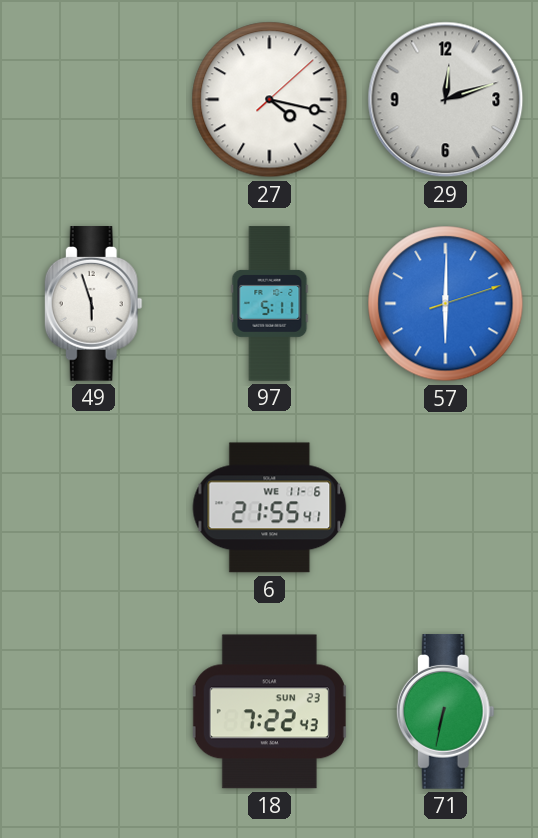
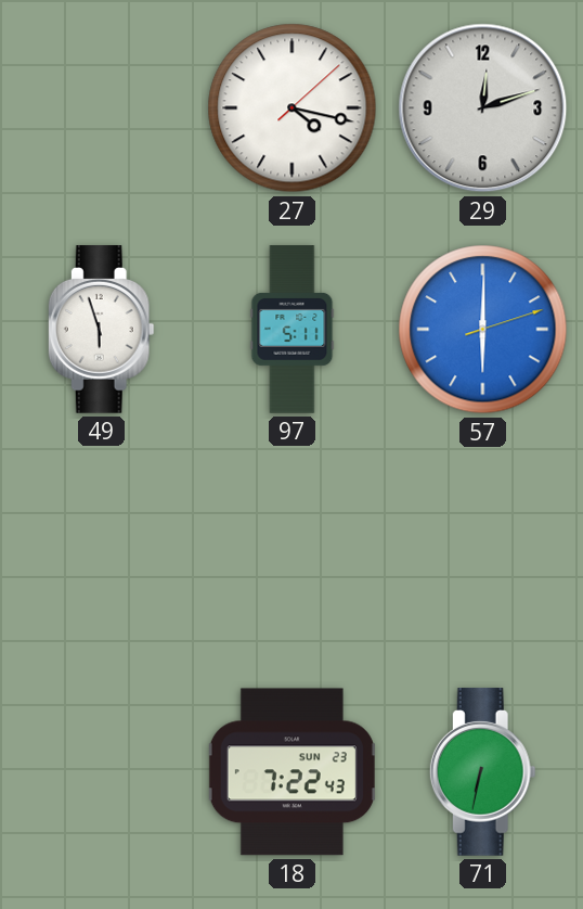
6: 21:55 -> none (270, 508)
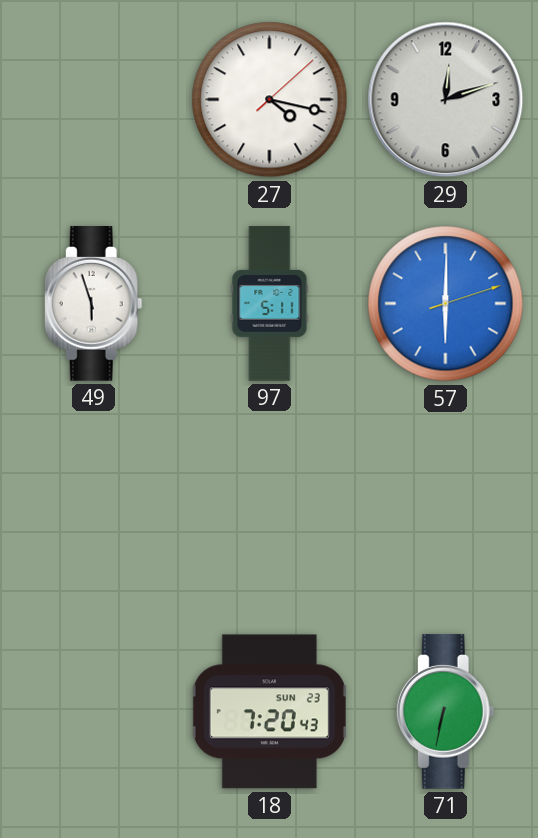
18: 7:22 -> 7:20 (269, 712)
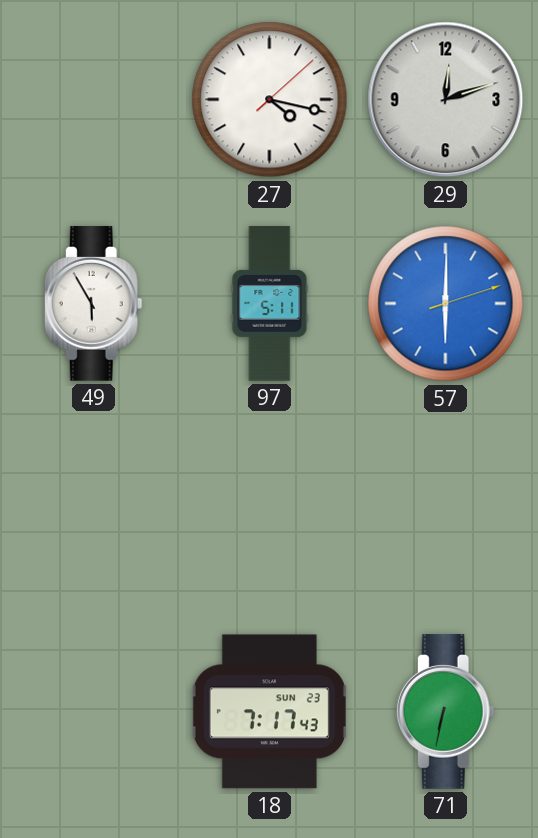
49: 5:57 -> 5:55 (93, 304)
18: 7:20 -> 7:17 (269, 712)
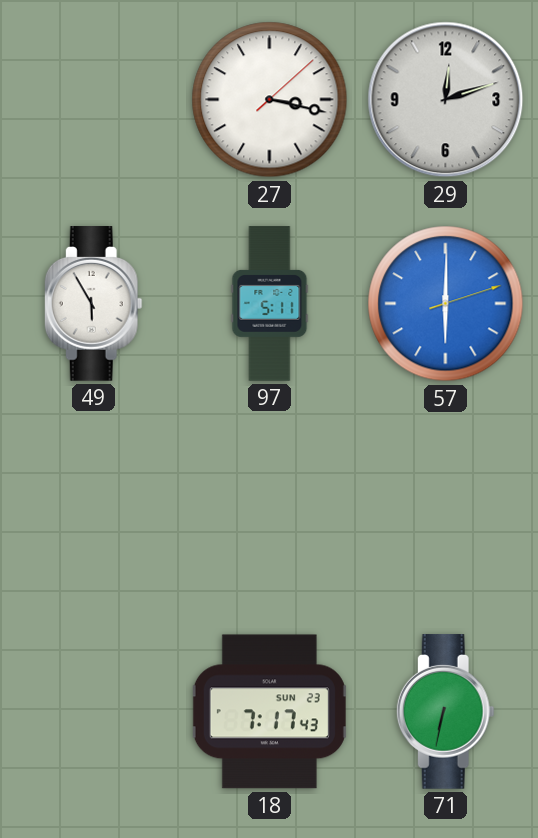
27: 4:17 -> 3:17 (270, 100)
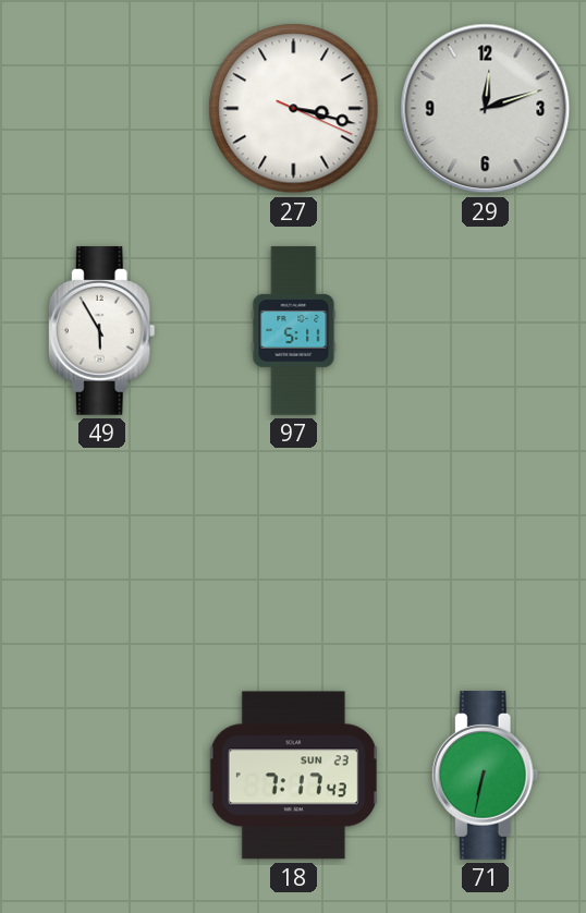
27: 3:17:08 -> 3:17:19 (294, 109)
57: 6:00 -> none (446, 304)
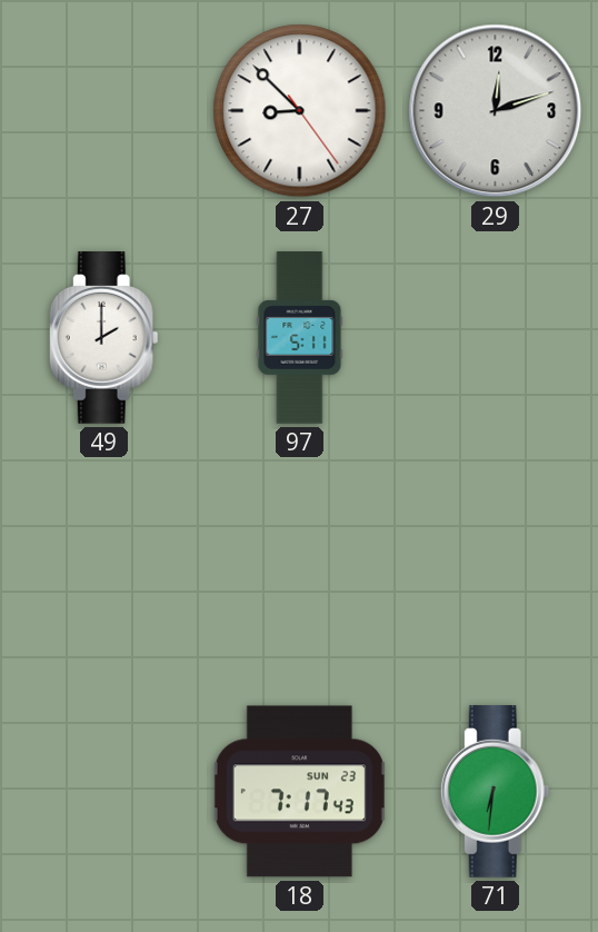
27: 3:17 -> 8:52 (300, 111)
49: 5:55 -> 2:00 (103, 338)
71: 6:32 -> 6:31 (495, 792)
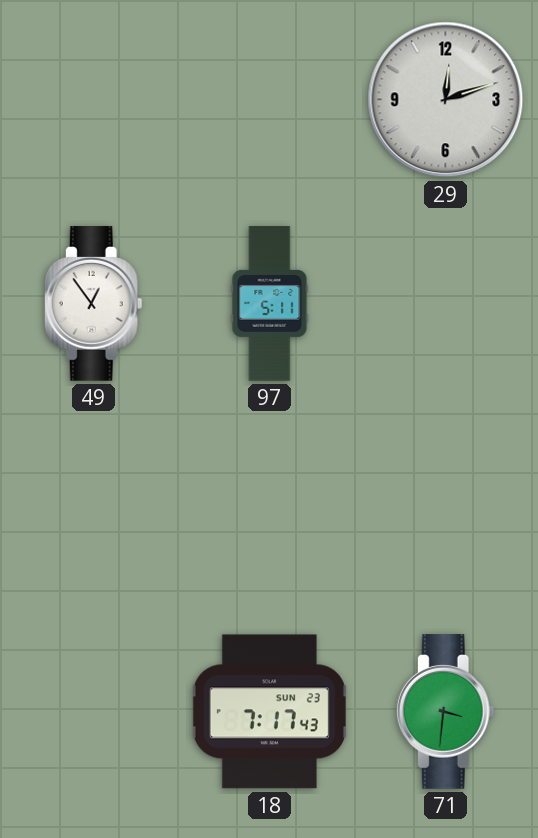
27: 8:52 -> none (300, 111)
49: 2:00 -> 12:54 (93, 304)
71: 6:31 -> 3:31 (445, 712)
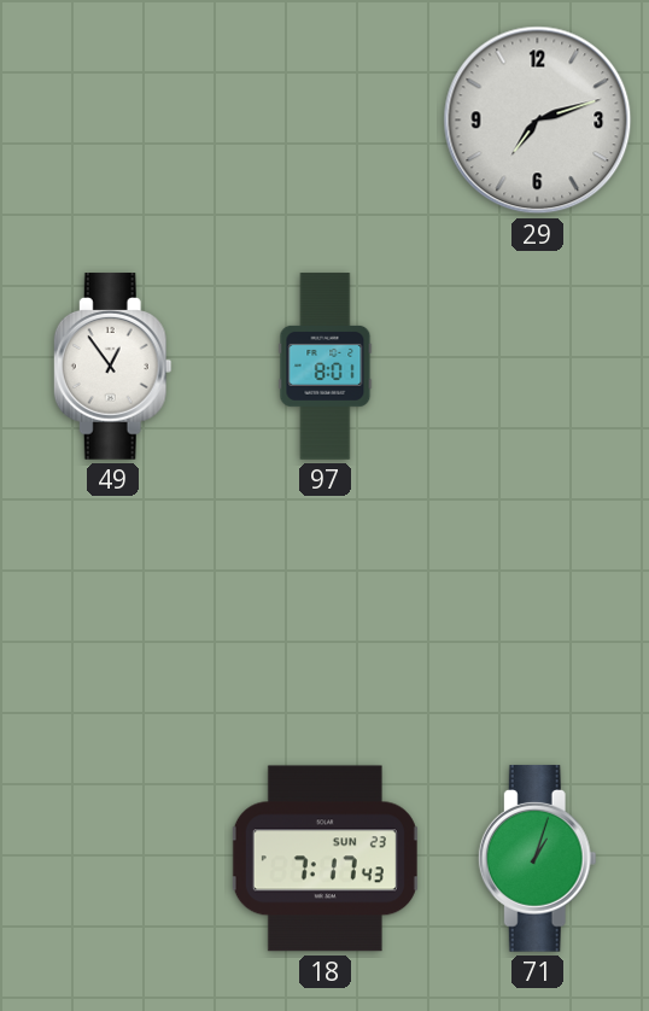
29: 12:12 -> 7:12 (538, 121)
97: 5:11 -> 8:01 (326, 367)
71: 3:31 -> 1:03 (537, 859)
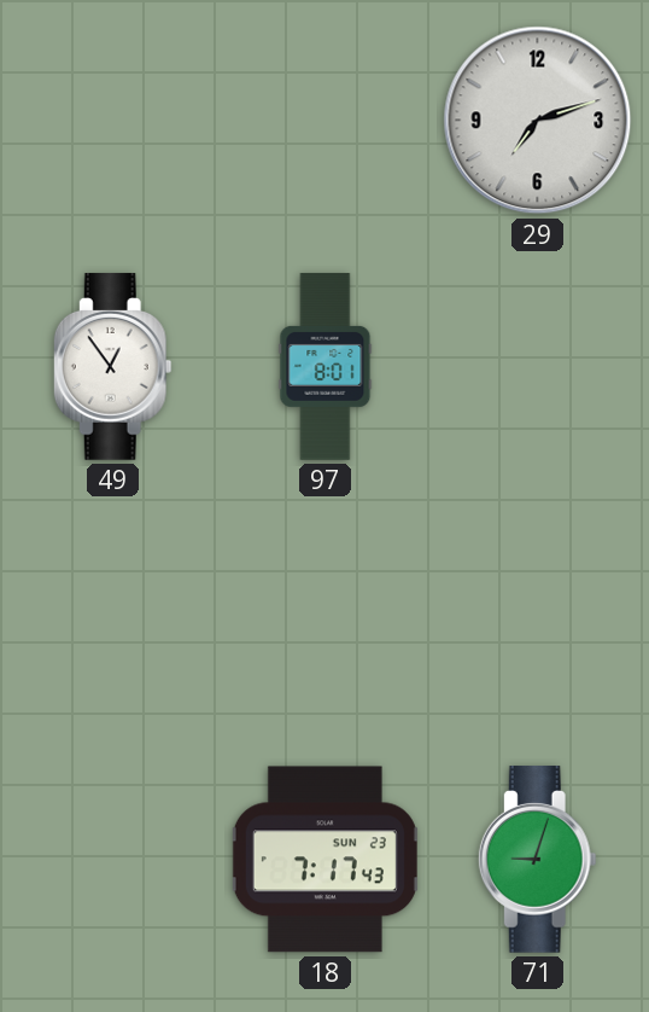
71: 1:03 -> 9:03 (537, 860)
